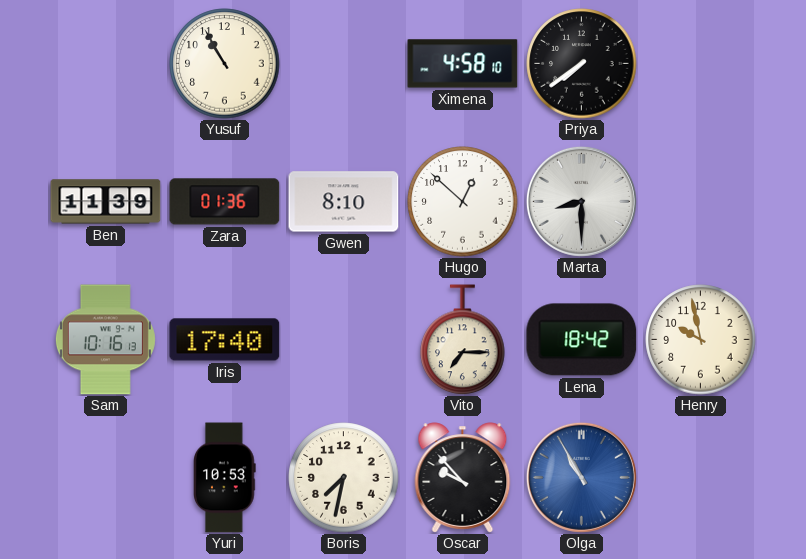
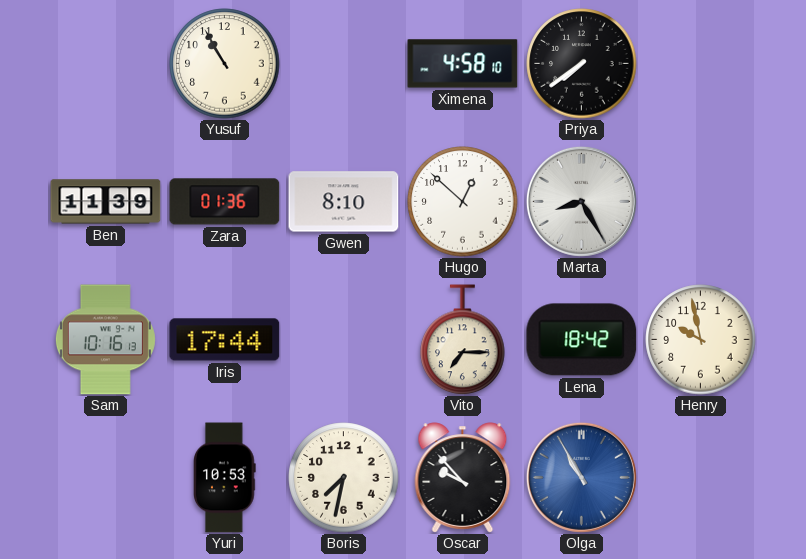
Marta: 8:30 -> 8:25 (581, 201)
Iris: 17:40 -> 17:44 (225, 340)
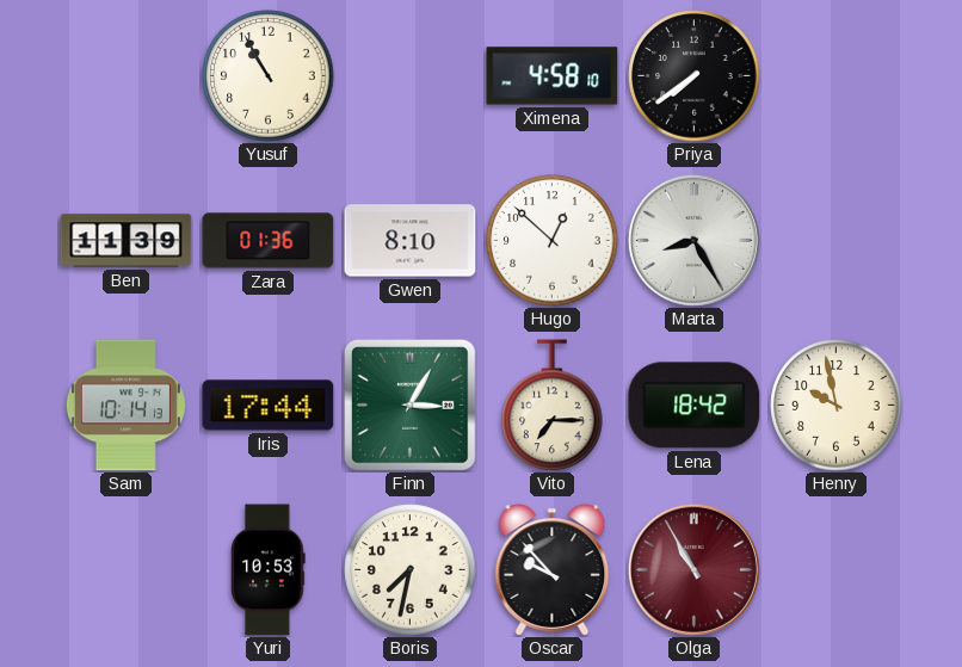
Sam: 10:16 -> 10:14 (125, 406)
Finn: none -> 3:05 (411, 406)
Olga dial: blue -> burgundy (693, 569)
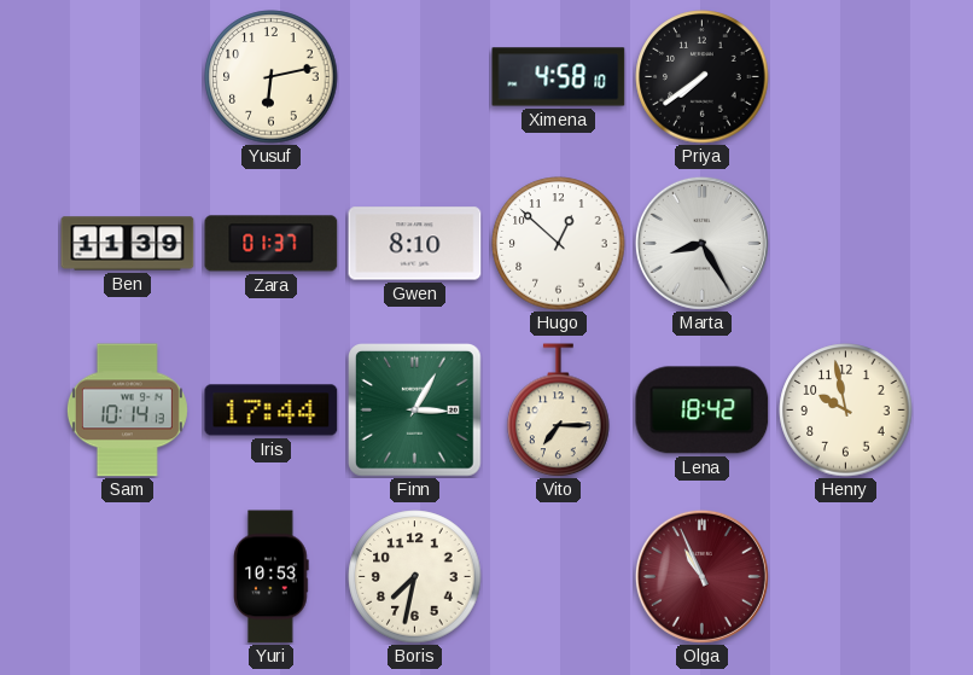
Yusuf: 10:55 -> 6:13 (272, 77)
Zara: 01:36 -> 01:37 (272, 244)
Oscar: 9:53 -> none (553, 570)
Olga: 10:55 -> 10:56 (701, 576)
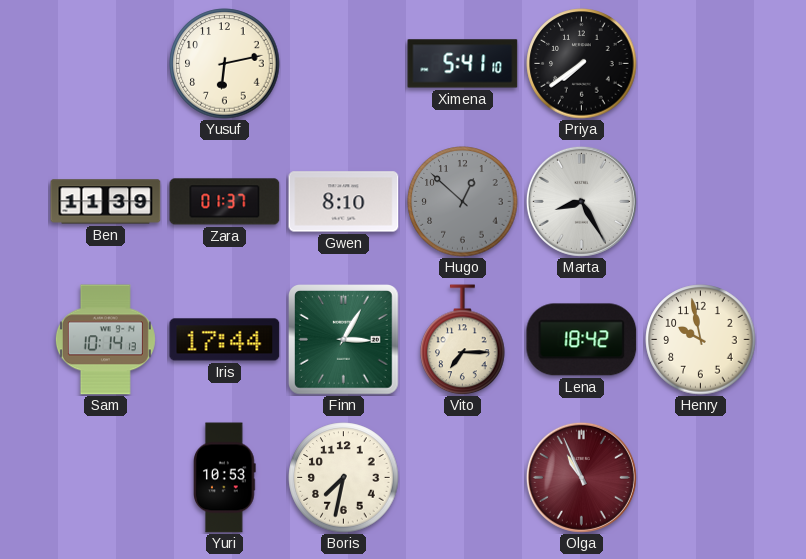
Ximena: 4:58 -> 5:41 (463, 64)
Hugo dial: white -> grey (463, 202)
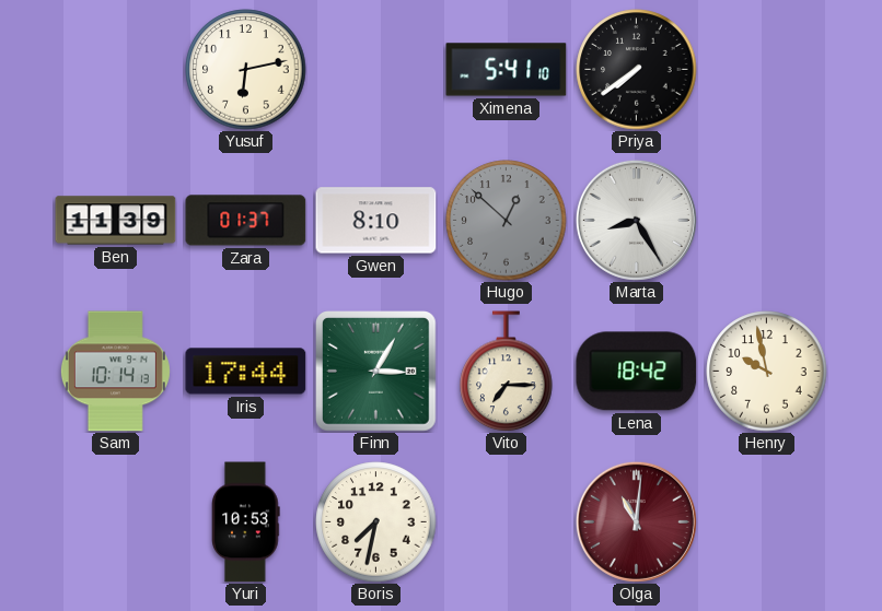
Olga: 10:56 -> 11:01 (636, 521)
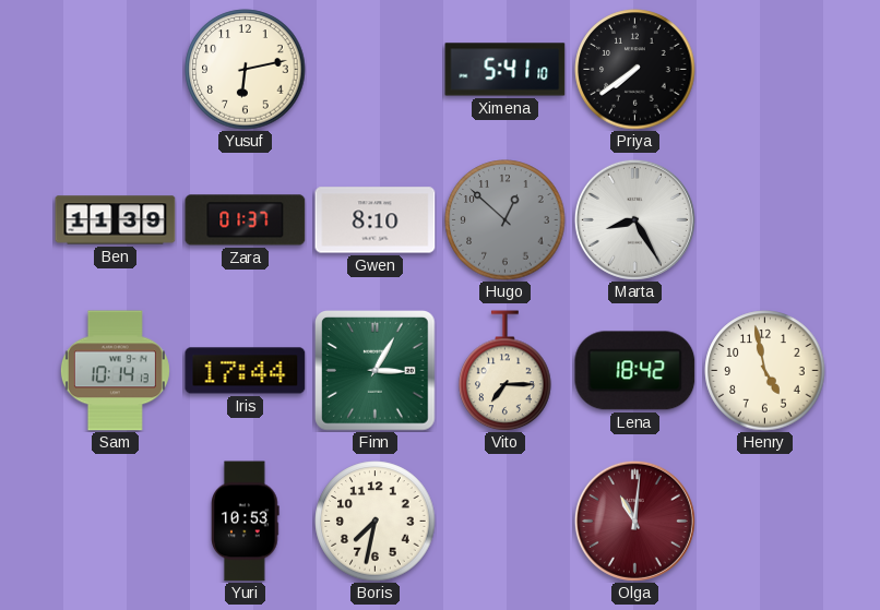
Henry: 9:58 -> 4:58 (765, 371)
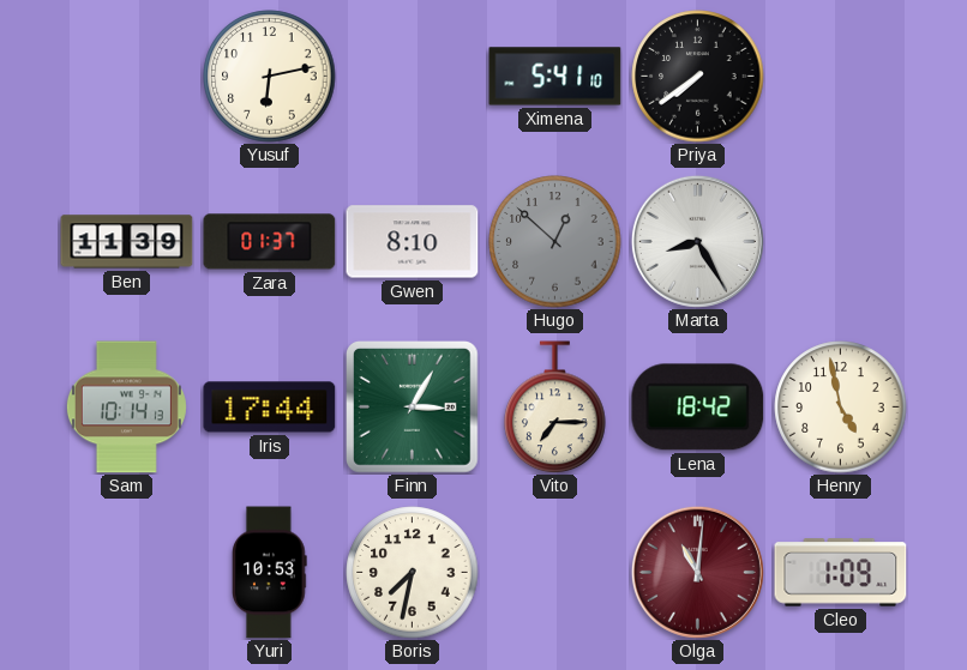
Cleo: none -> 1:09 (841, 573)
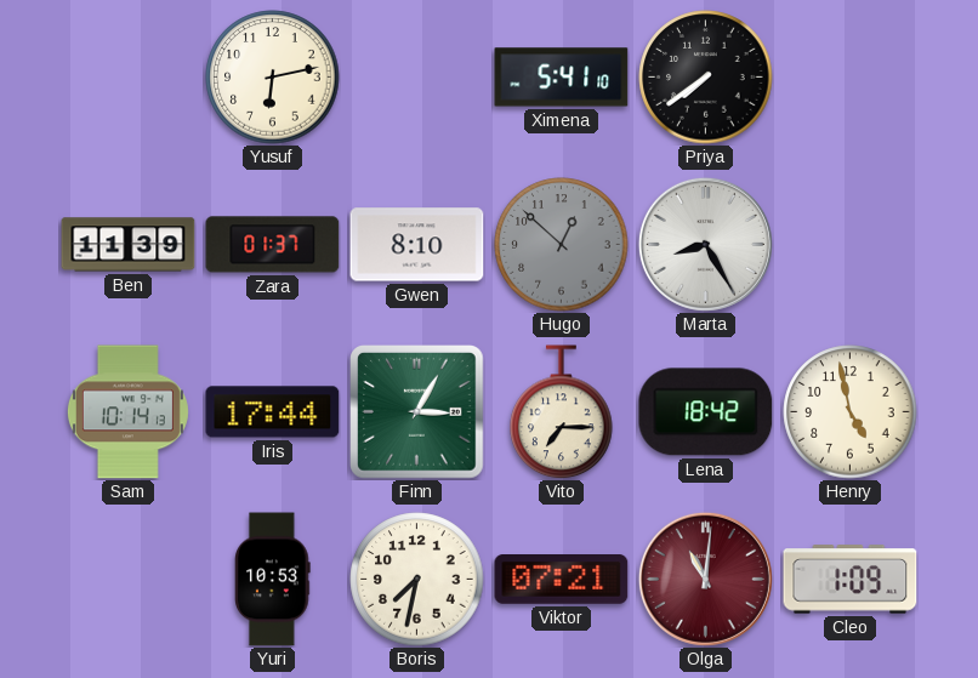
Viktor: none -> 07:21 (562, 580)
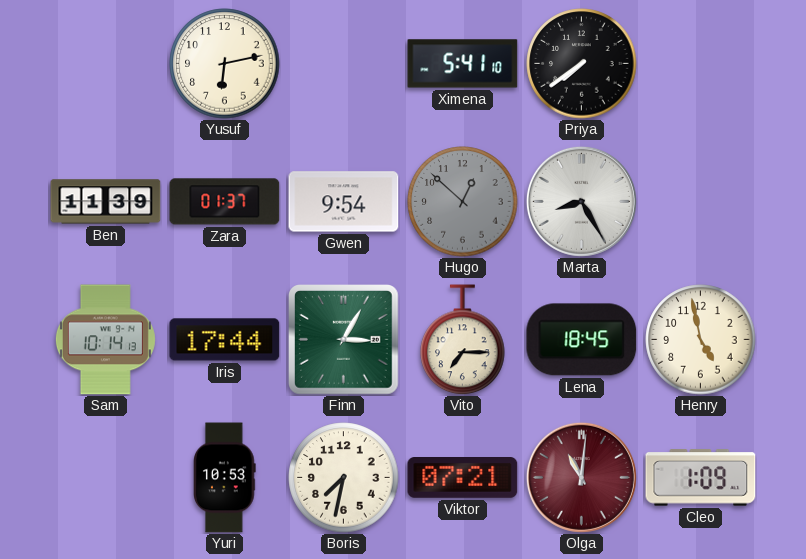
Gwen: 8:10 -> 9:54 (344, 202)
Lena: 18:42 -> 18:45 (582, 340)
